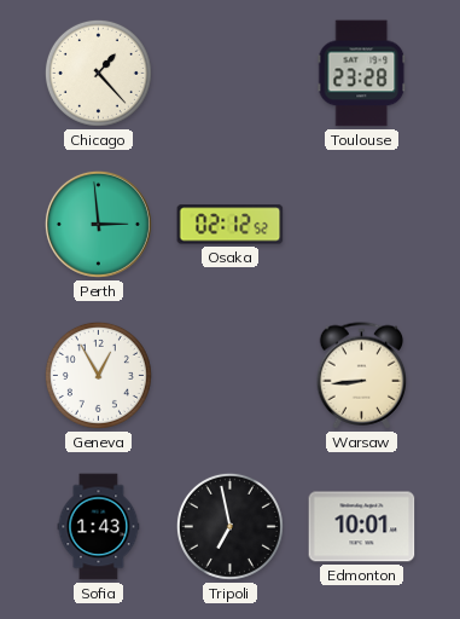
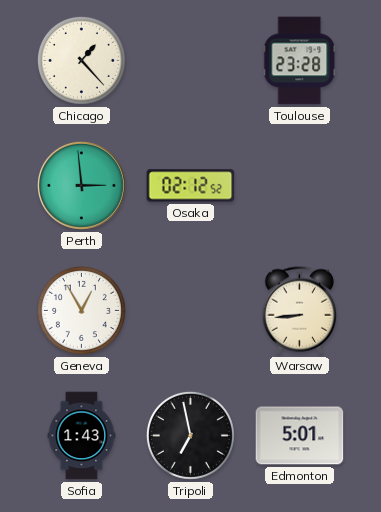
Edmonton: 10:01 -> 5:01 (300, 436)
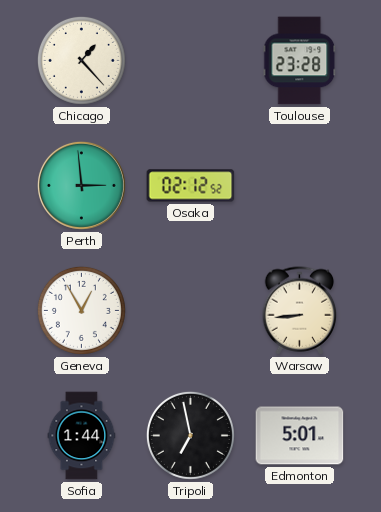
Sofia: 1:43 -> 1:44 (82, 436)
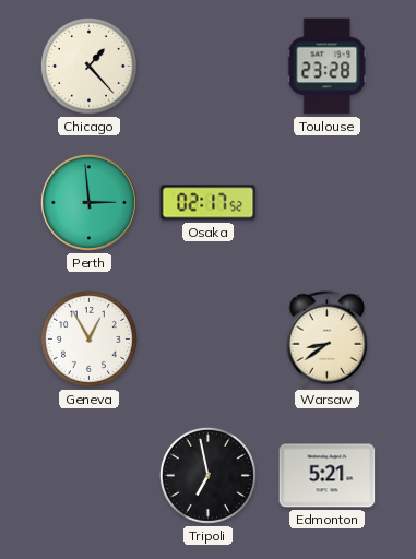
Osaka: 02:12 -> 02:17 (209, 203)
Warsaw: 8:44 -> 8:39 (328, 340)
Sofia: 1:44 -> none (82, 436)
Edmonton: 5:01 -> 5:21 (328, 476)
